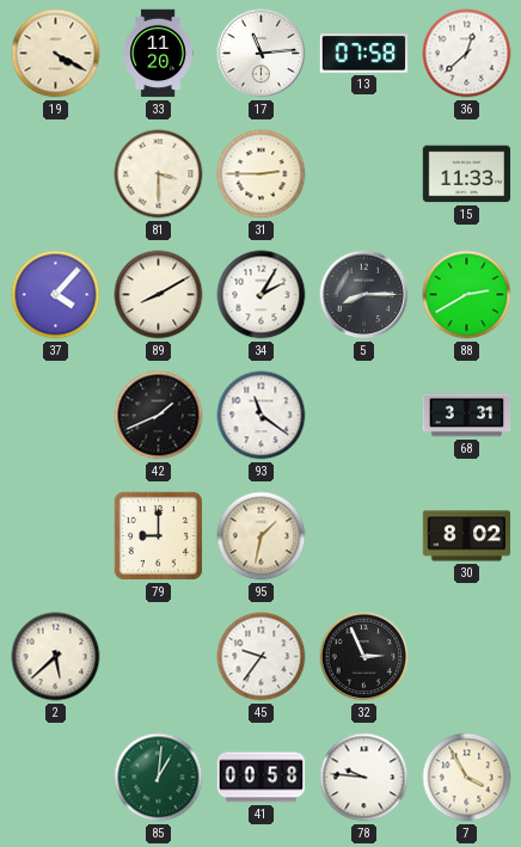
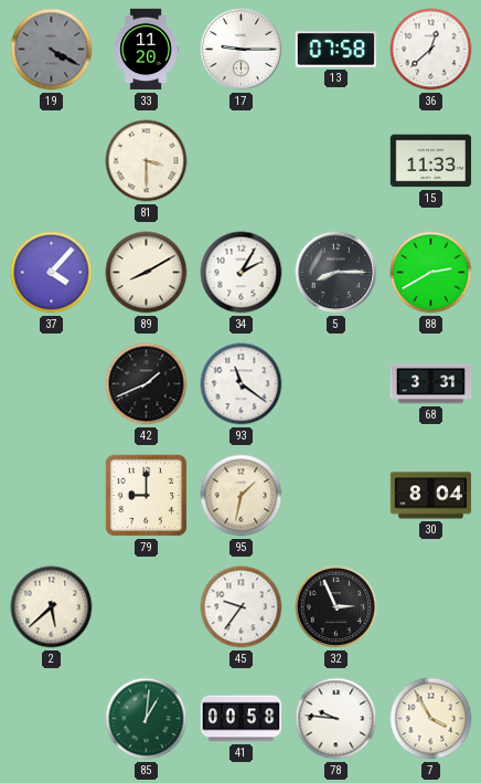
19 dial: cream -> grey (52, 50)
17: 11:14 -> 9:15 (242, 50)
31: 2:45 -> none (262, 174)
30: 8:02 -> 8:04 (431, 496)
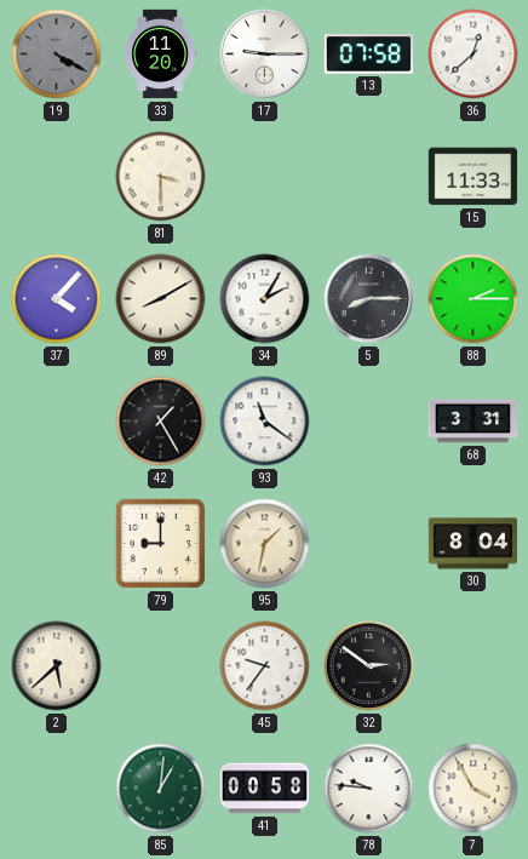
88: 2:40 -> 2:15 (474, 299)
42: 1:41 -> 1:25 (161, 422)
32: 2:56 -> 2:51 (369, 666)
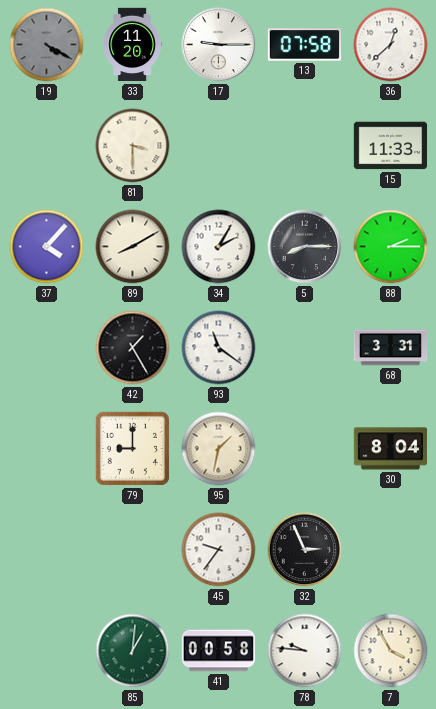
2: 5:38 -> none (57, 666)
32: 2:51 -> 2:56 (305, 550)
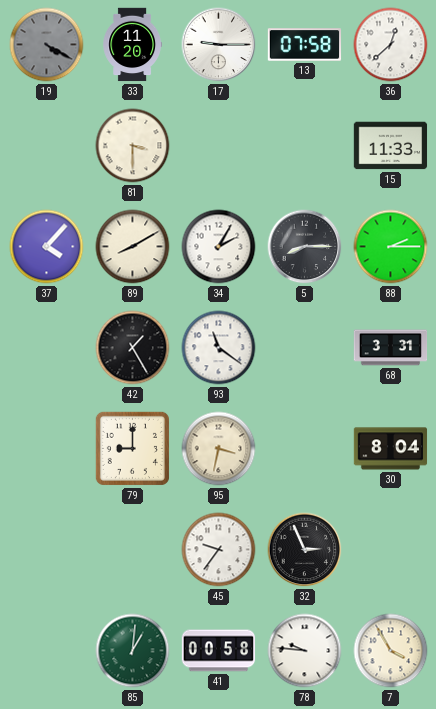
95: 1:32 -> 3:32 (219, 449)
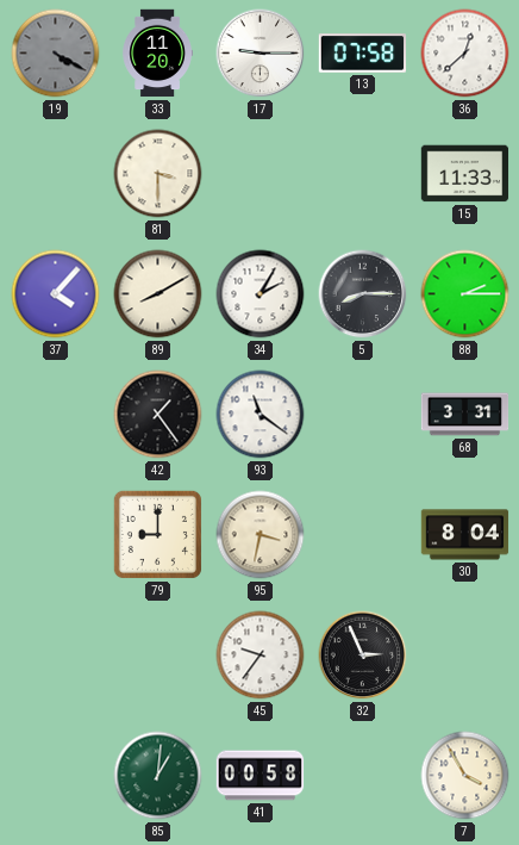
42: 1:25 -> 1:24 (158, 415)
78: 9:46 -> none (305, 651)
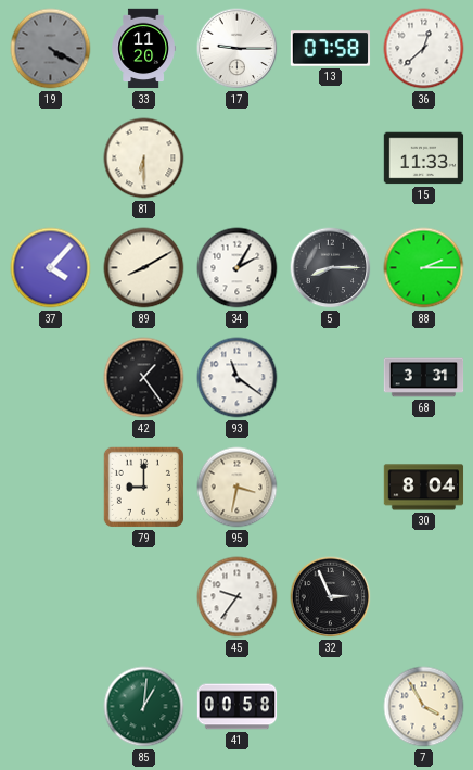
81: 3:30 -> 6:30 (144, 159)
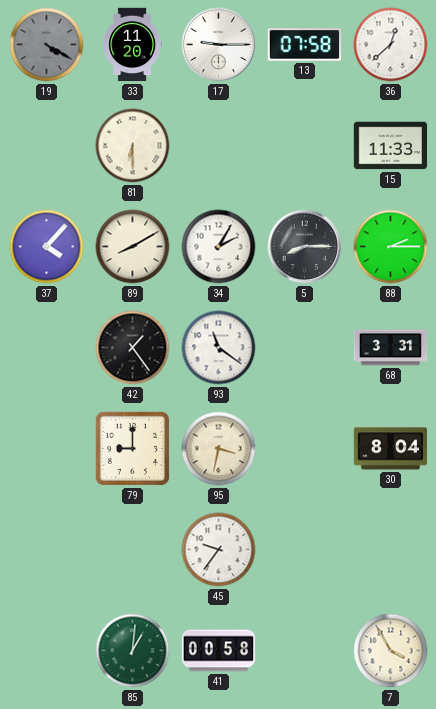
32: 2:56 -> none (331, 597)
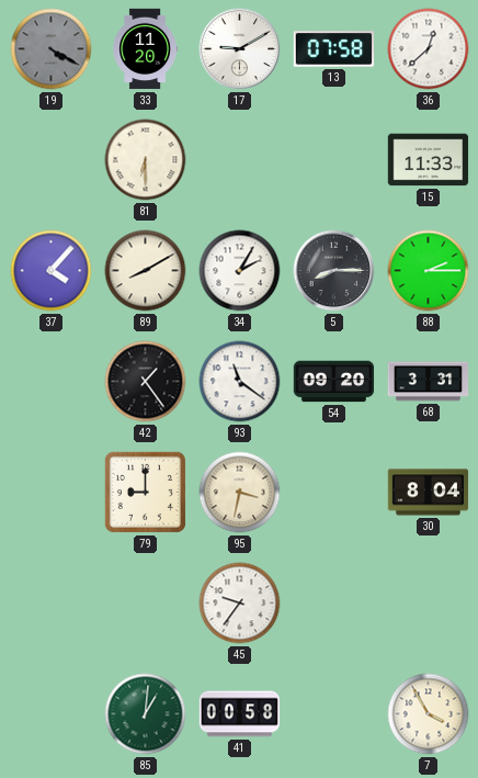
17: 9:15 -> 9:10 (240, 49)
54: none -> 09:20 (334, 382)
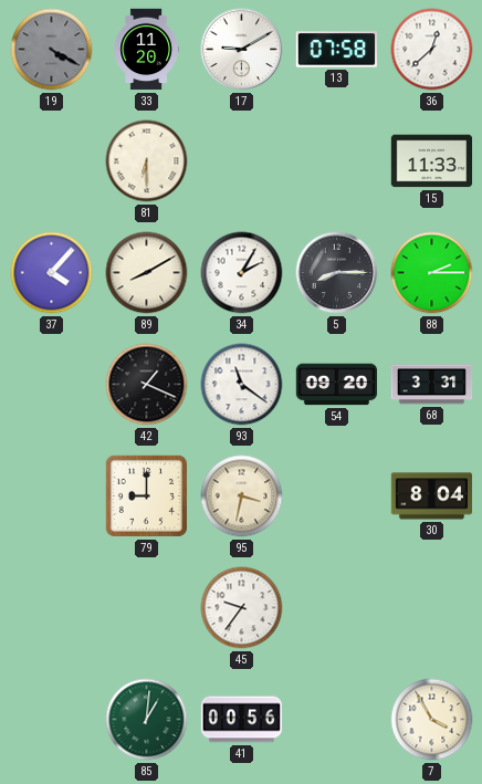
42: 1:24 -> 1:19 (147, 385)
41: 00:58 -> 00:56 (242, 720)
